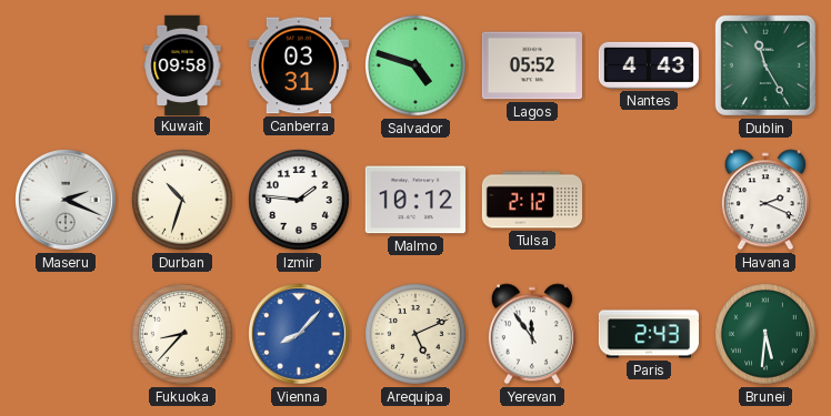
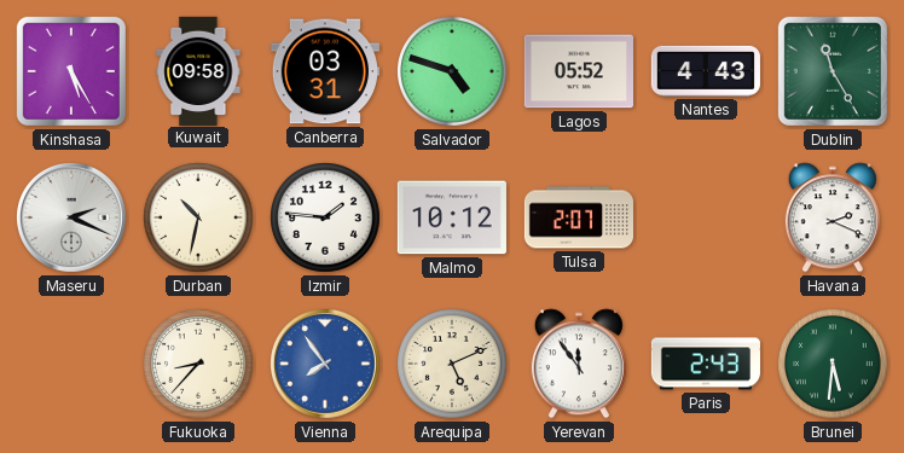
Kinshasa: none -> 5:25 (71, 71)
Durban: 10:33 -> 10:32 (199, 219)
Tulsa: 2:12 -> 2:07 (578, 217)
Vienna: 8:07 -> 7:54 (326, 365)
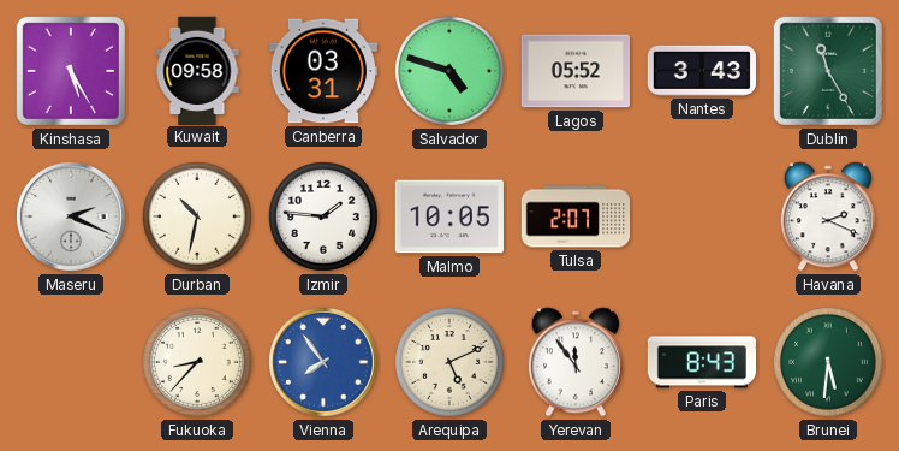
Nantes: 4:43 -> 3:43 (702, 71)
Malmo: 10:12 -> 10:05 (449, 216)
Paris: 2:43 -> 8:43 (701, 362)
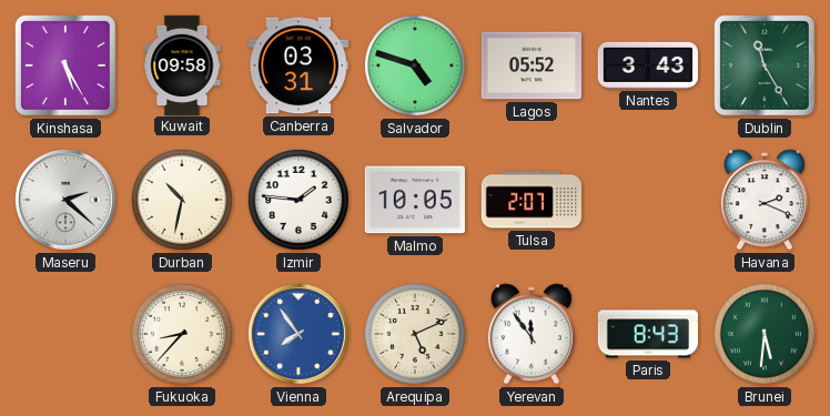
Maseru: 2:19 -> 2:22 (67, 201)
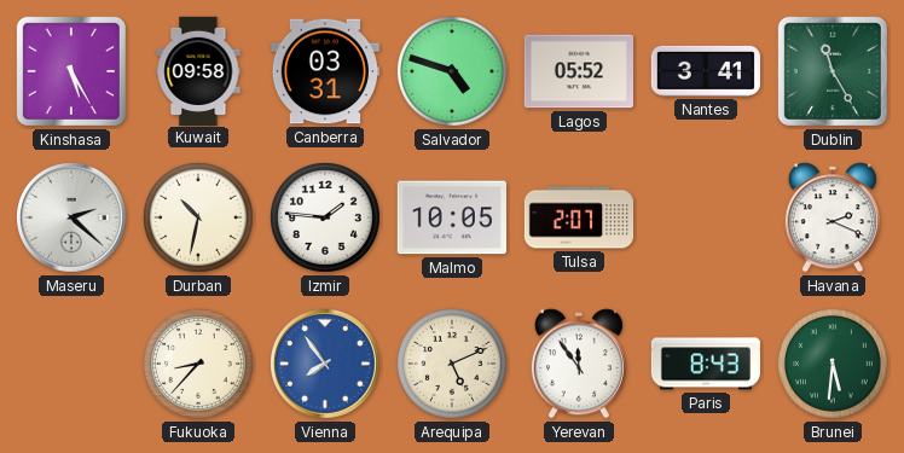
Nantes: 3:43 -> 3:41 (706, 71)
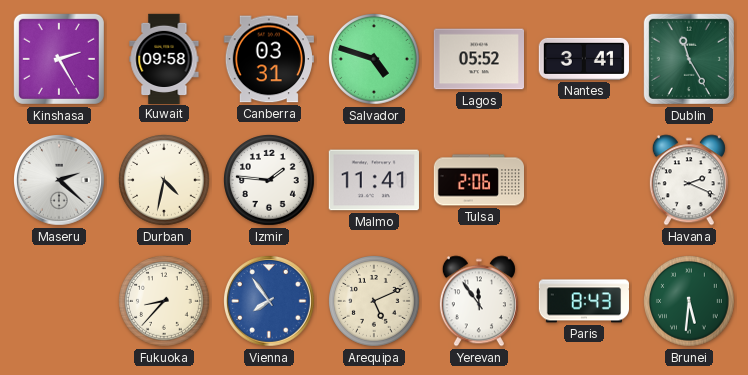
Kinshasa: 5:25 -> 2:25 (59, 59)
Durban: 10:32 -> 4:32 (165, 181)
Malmo: 10:05 -> 11:41 (374, 180)
Tulsa: 2:07 -> 2:06 (478, 180)
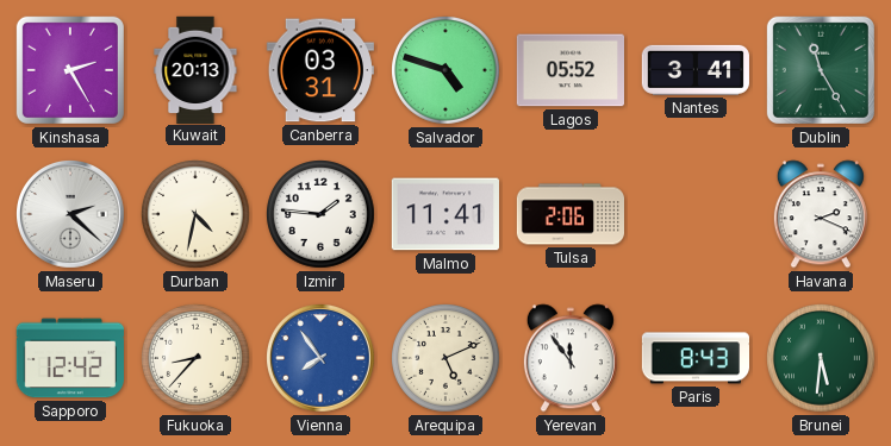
Kuwait: 09:58 -> 20:13 (195, 69)
Sapporo: none -> 12:42 (70, 358)
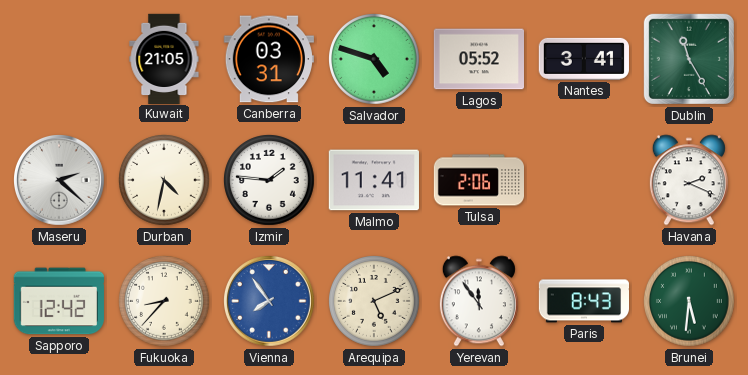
Kinshasa: 2:25 -> none (70, 70)
Kuwait: 20:13 -> 21:05 (164, 58)
